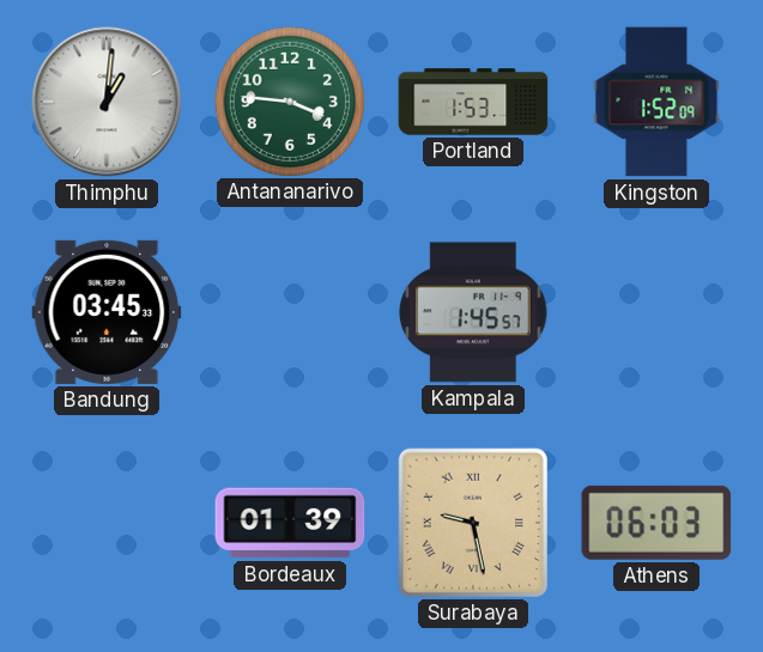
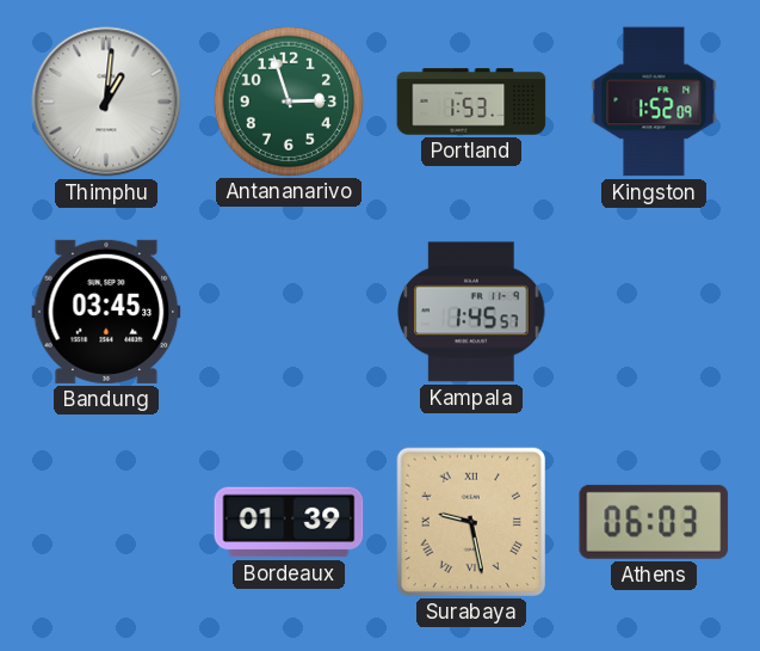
Antananarivo: 3:46 -> 2:57 (288, 100)
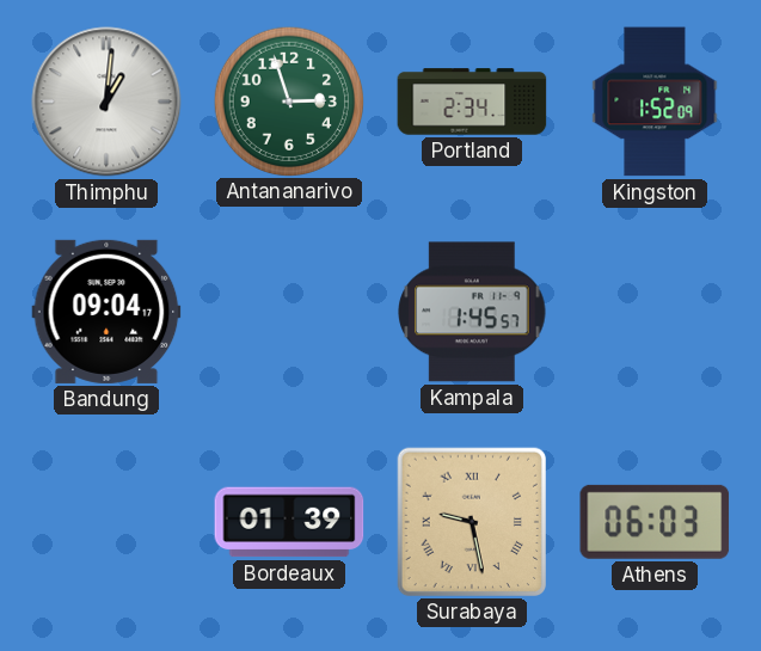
Portland: 1:53 -> 2:34 (472, 102)
Bandung: 03:45 -> 09:04 (106, 312)
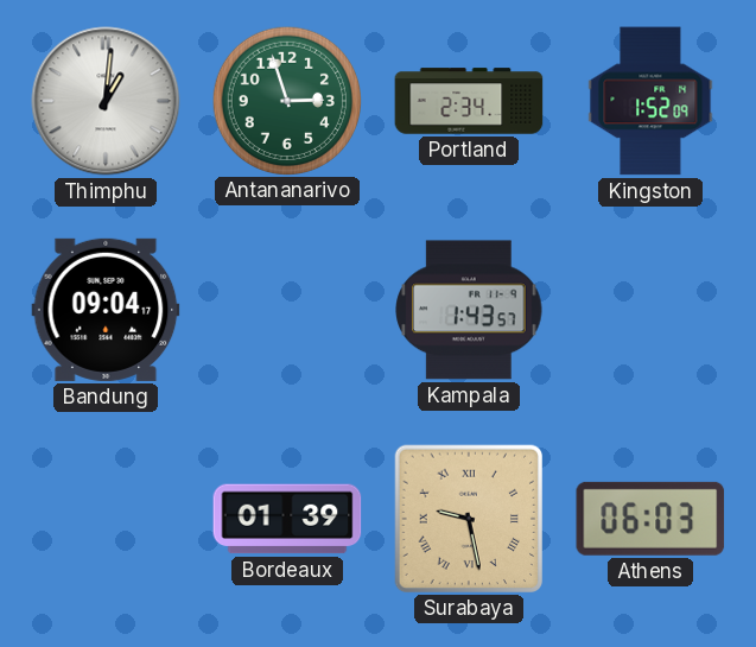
Kampala: 1:45 -> 1:43 (469, 310)
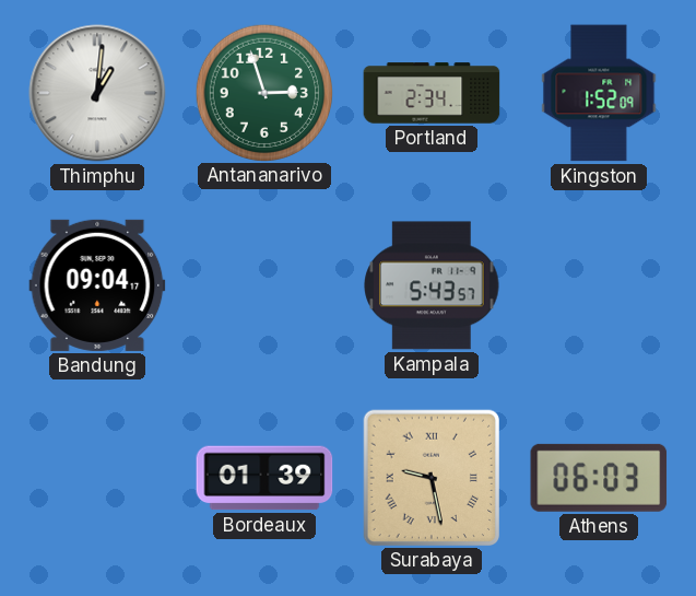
Kampala: 1:43 -> 5:43 (432, 285)
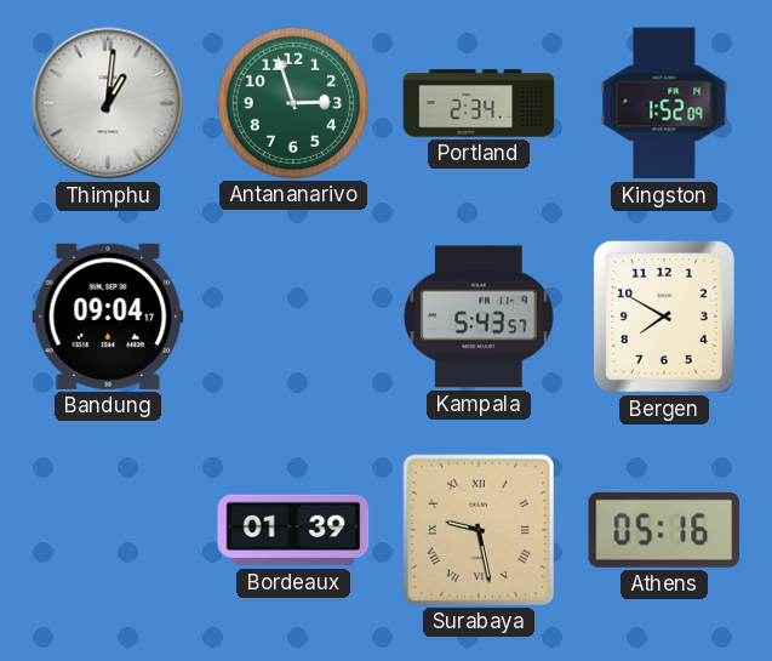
Bergen: none -> 7:50 (664, 317)
Athens: 06:03 -> 05:16 (664, 530)
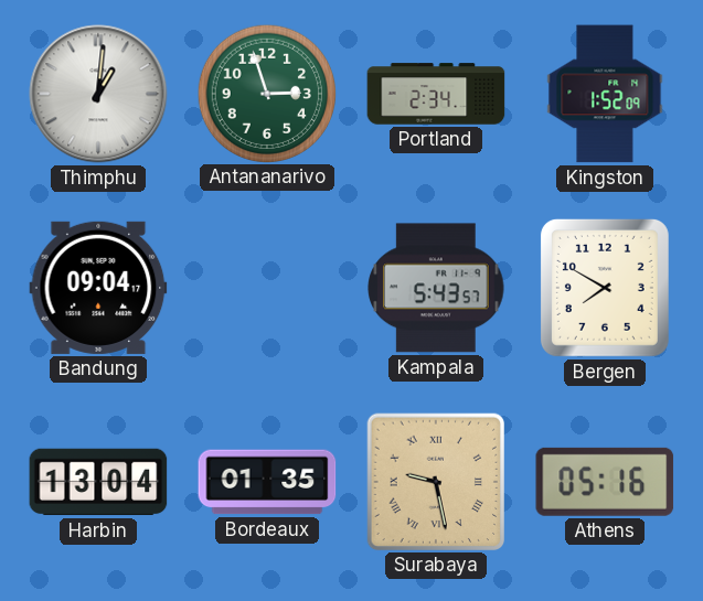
Harbin: none -> 13:04 (98, 482)
Bordeaux: 01:39 -> 01:35 (267, 482)
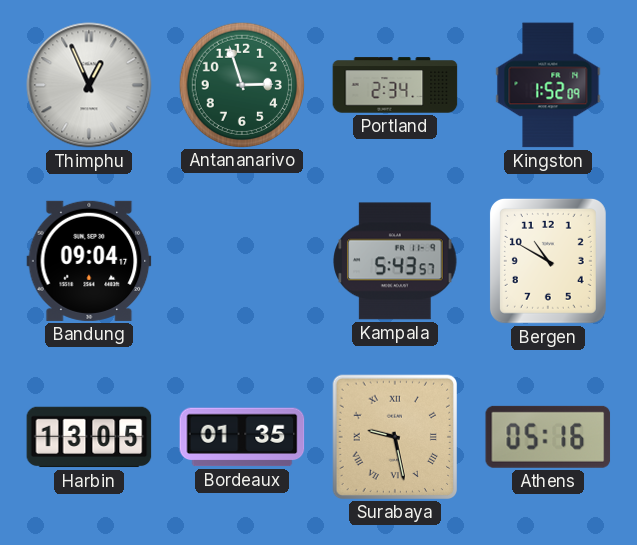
Thimphu: 1:01 -> 12:56 (89, 85)
Bergen: 7:50 -> 10:50 (548, 261)
Harbin: 13:04 -> 13:05 (89, 437)
